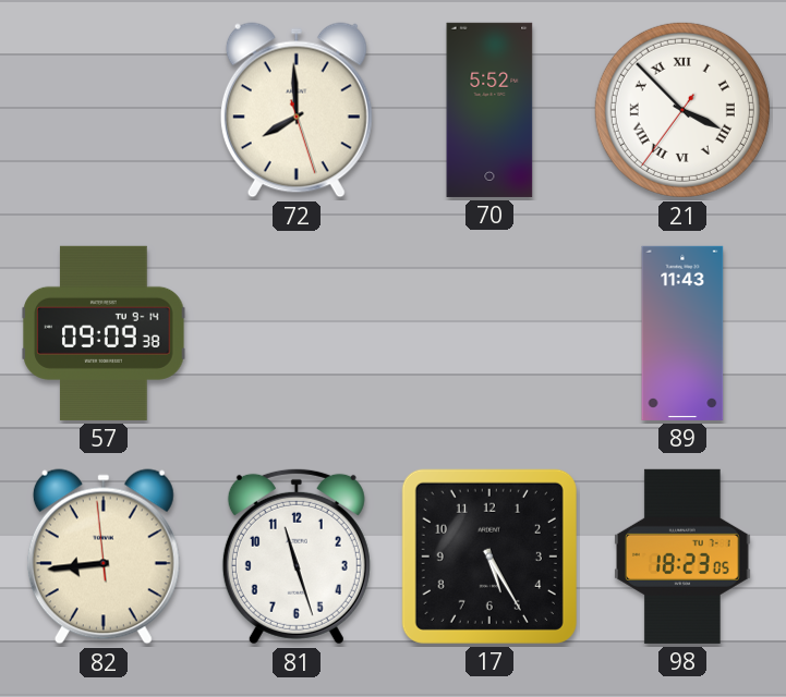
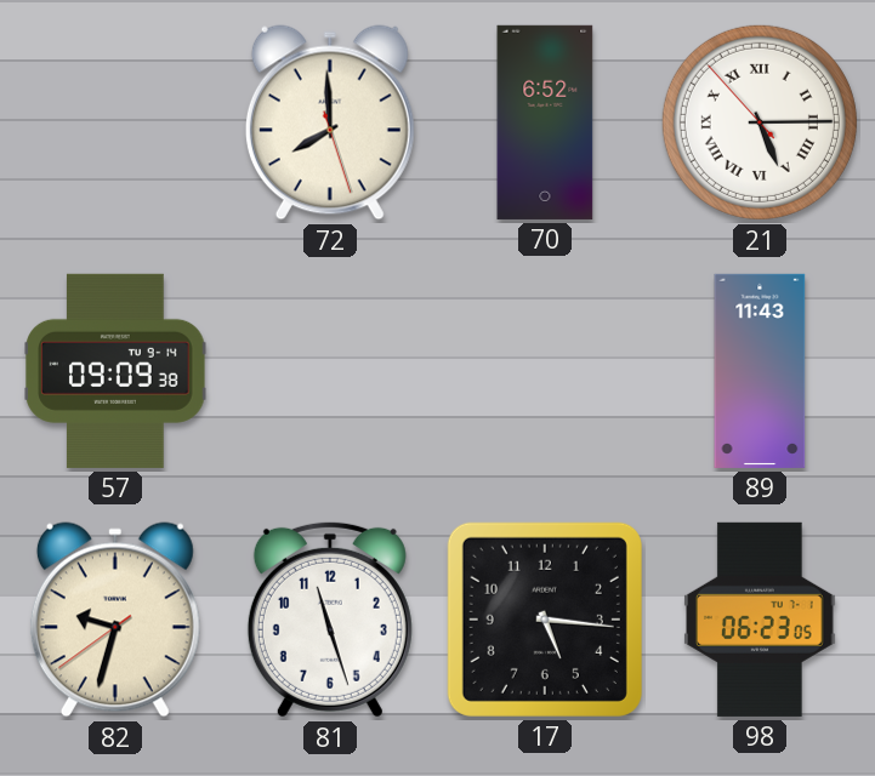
70: 5:52 -> 6:52 (545, 122)
21: 3:52 -> 5:14 (760, 122)
82: 8:43 -> 9:32 (115, 620)
17: 5:25 -> 5:16 (545, 620)
98: 18:23 -> 06:23 (761, 620)
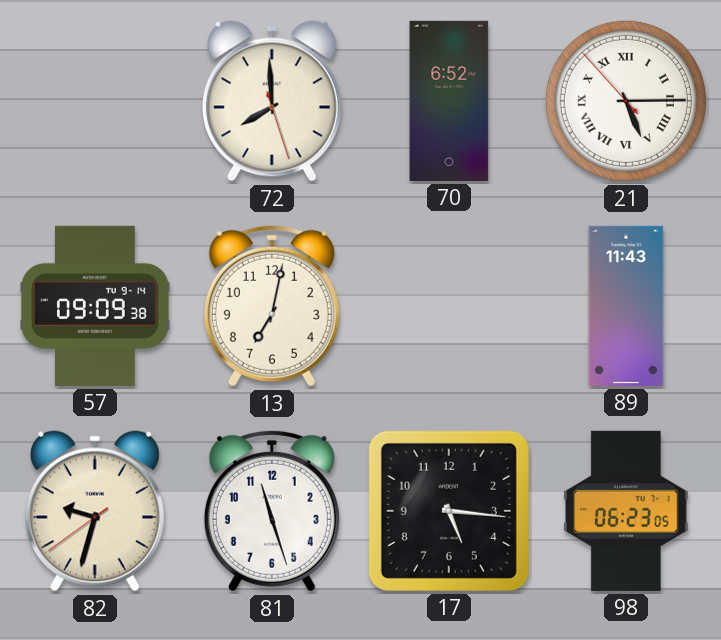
13: none -> 7:02 (272, 306)
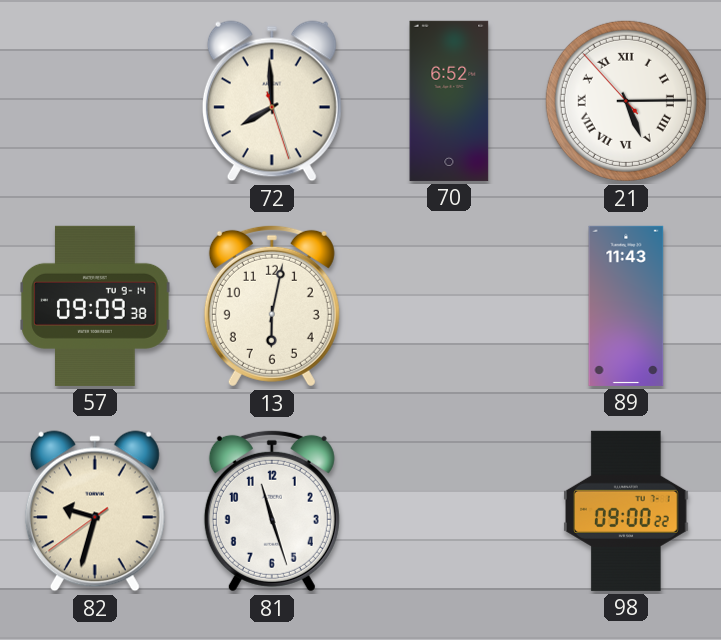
13: 7:02 -> 6:02 (272, 306)
17: 5:16 -> none (449, 511)
98: 06:23 -> 09:00 (627, 511)
